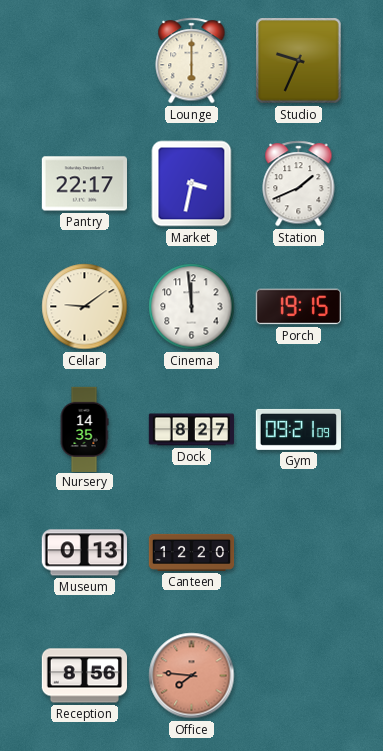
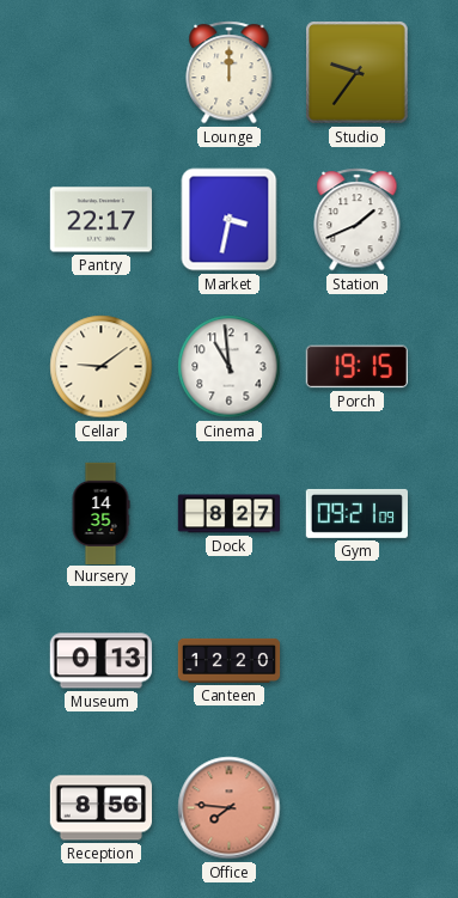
Lounge: 6:00 -> 12:00 (230, 73)
Studio: 9:34 -> 9:36 (358, 73)
Cinema: 11:59 -> 10:59 (230, 367)
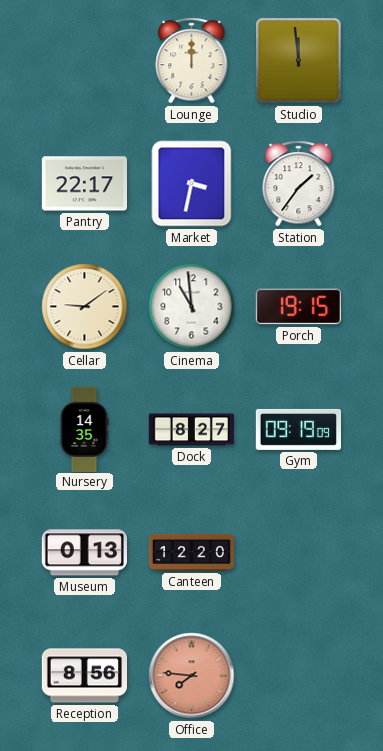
Studio: 9:36 -> 11:59 (299, 61)
Station: 1:41 -> 1:36 (299, 184)
Gym: 09:21 -> 09:19 (298, 429)
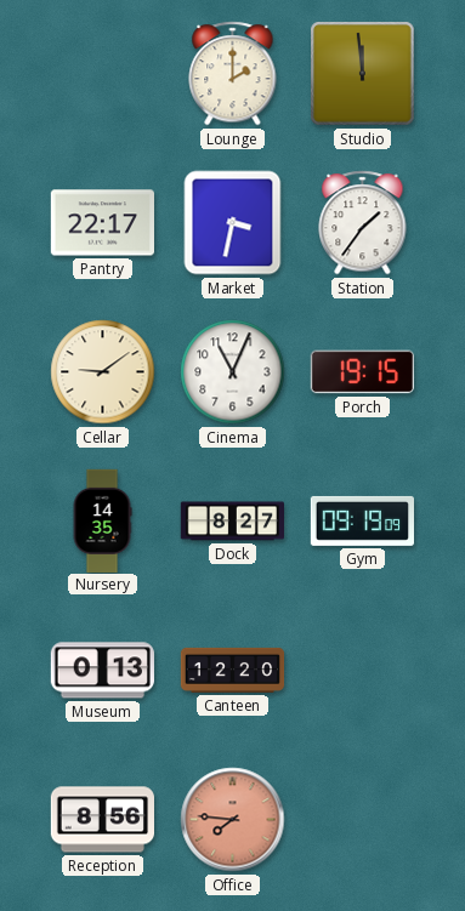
Lounge: 12:00 -> 2:00 (233, 74)
Cinema: 10:59 -> 11:04 (233, 372)
